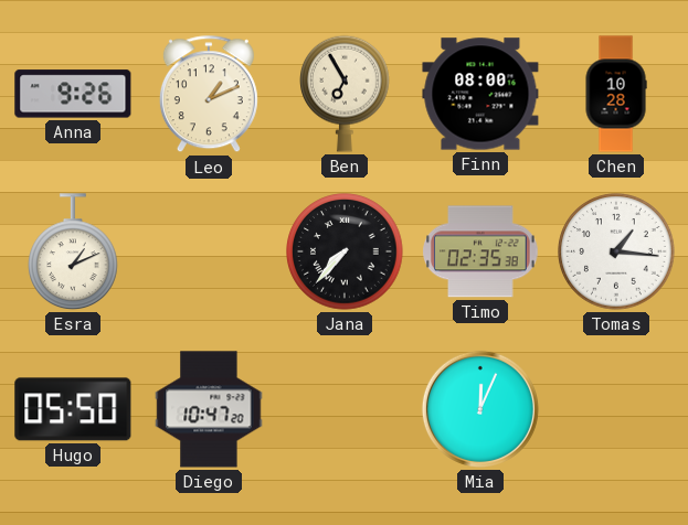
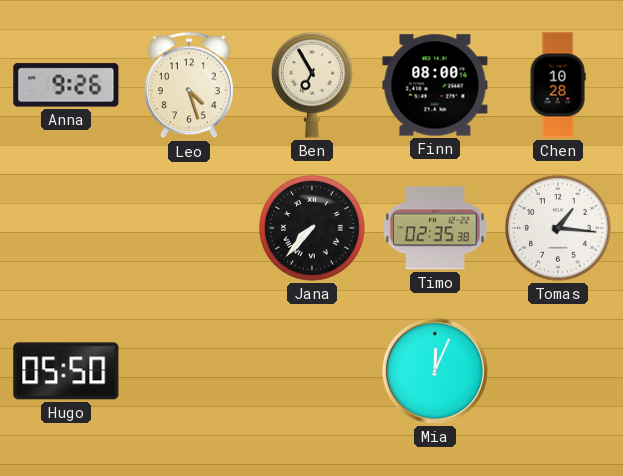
Leo: 1:11 -> 4:27 (189, 86)
Esra: 1:11 -> none (74, 251)
Diego: 10:47 -> none (209, 409)
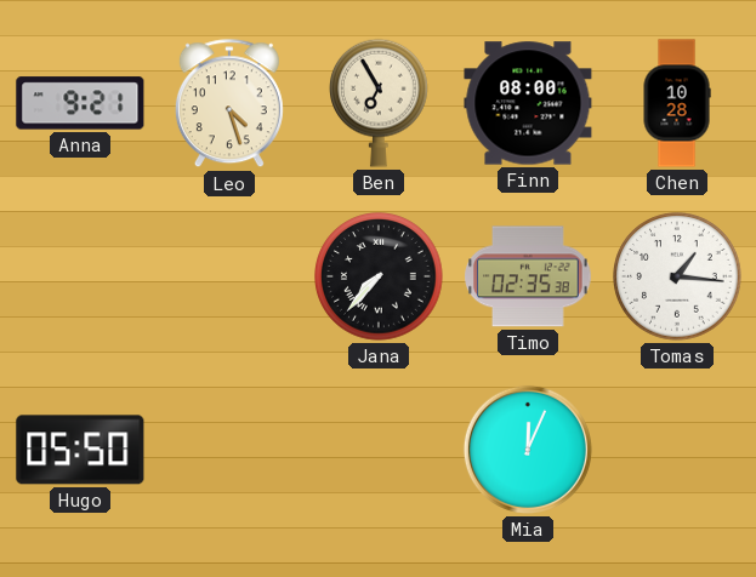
Anna: 9:26 -> 9:21 (80, 103)
